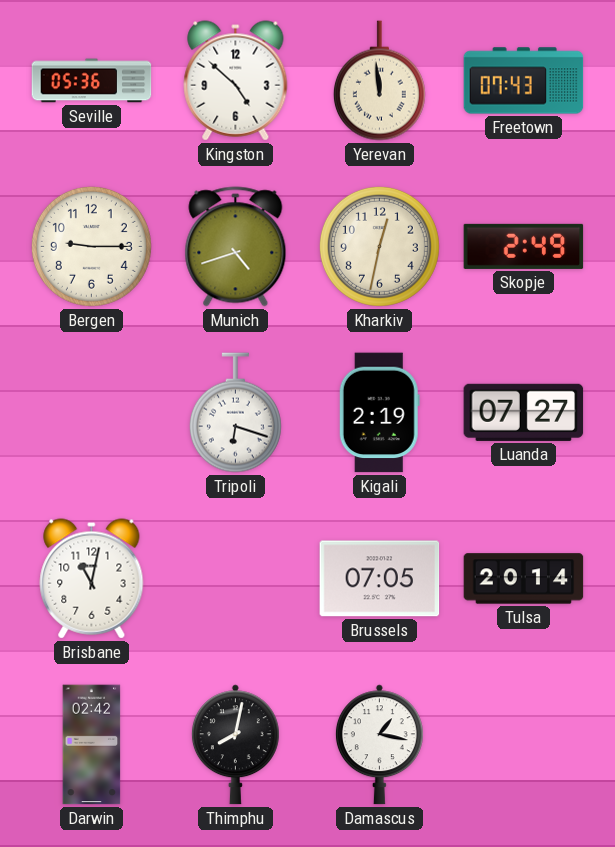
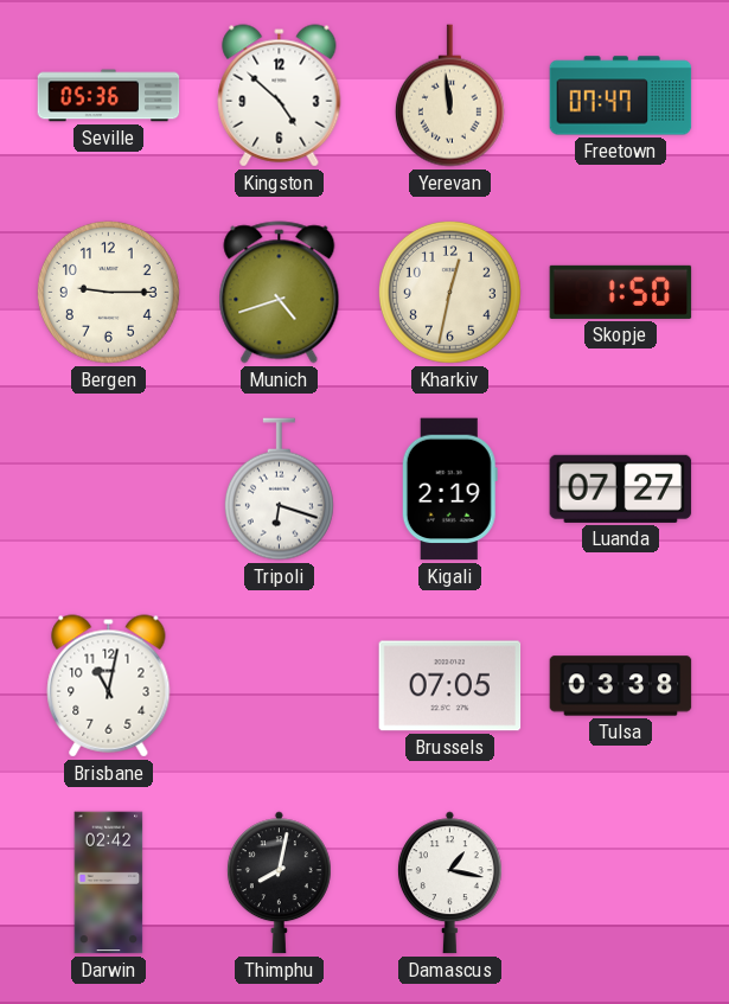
Freetown: 07:43 -> 07:47 (621, 96)
Skopje: 2:49 -> 1:50 (621, 292)
Tulsa: 20:14 -> 03:38 (621, 686)
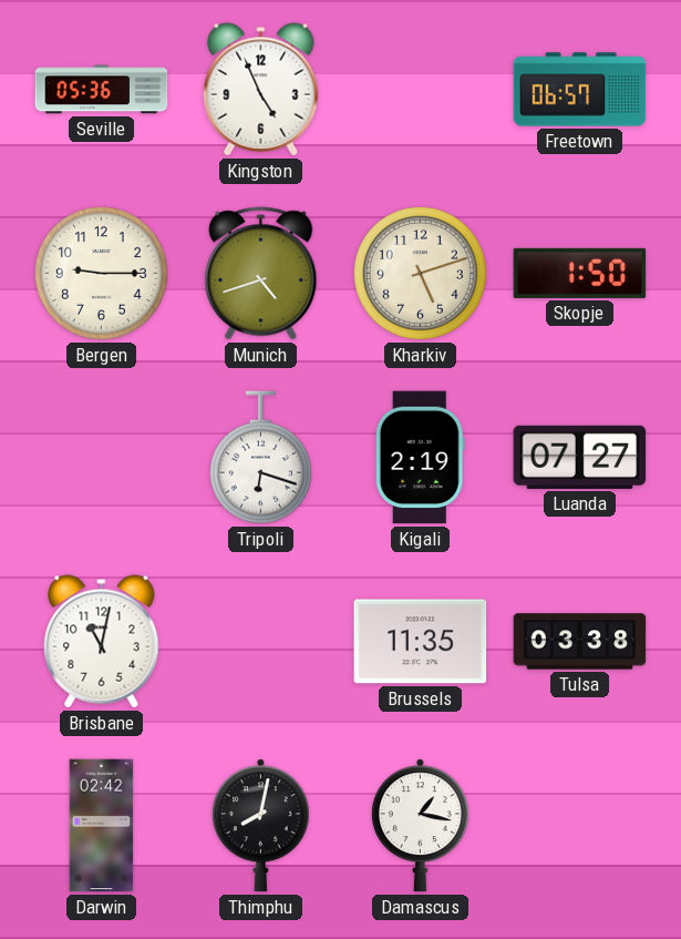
Kingston: 4:52 -> 4:56 (261, 90)
Yerevan: 11:59 -> none (449, 96)
Freetown: 07:47 -> 06:57 (580, 90)
Kharkiv: 12:32 -> 5:12 (420, 273)
Brussels: 07:05 -> 11:35 (421, 642)
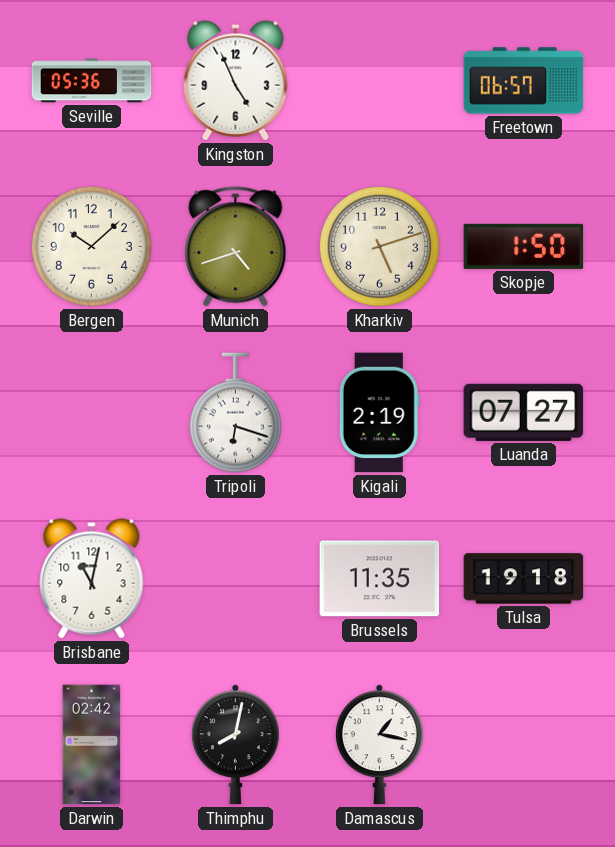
Bergen: 9:15 -> 10:08 (91, 246)
Tulsa: 03:38 -> 19:18 (524, 579)
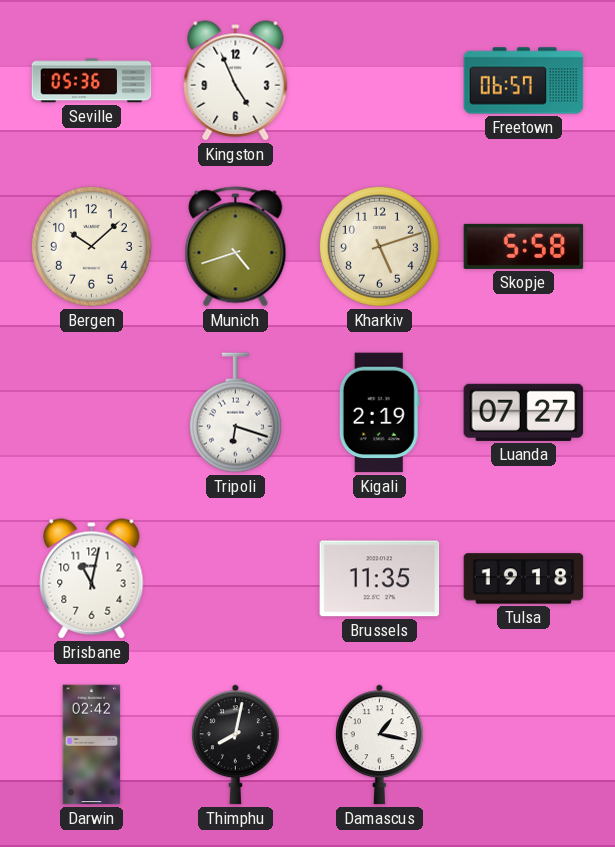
Skopje: 1:50 -> 5:58 (524, 246)
